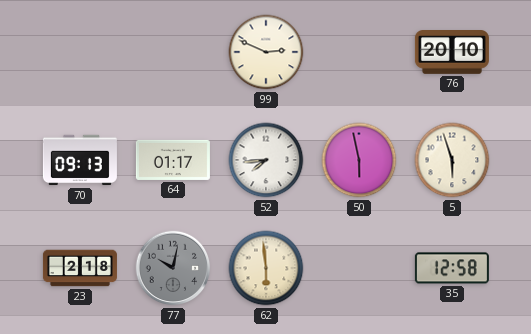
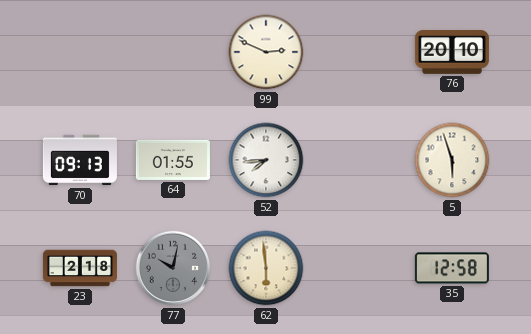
64: 01:17 -> 01:55 (173, 160)
50: 5:58 -> none (359, 160)
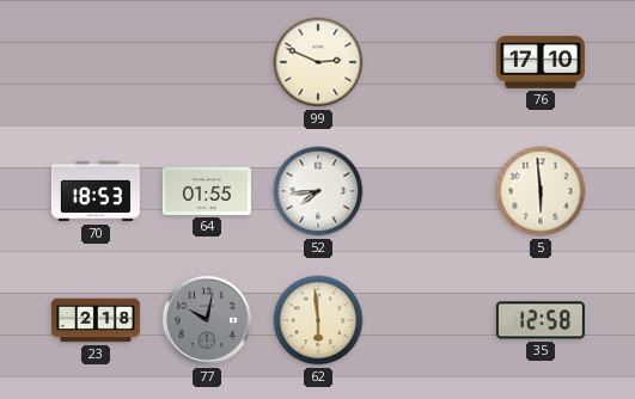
76: 20:10 -> 17:10 (541, 63)
70: 09:13 -> 18:53 (96, 191)
5: 5:57 -> 5:59 (541, 191)
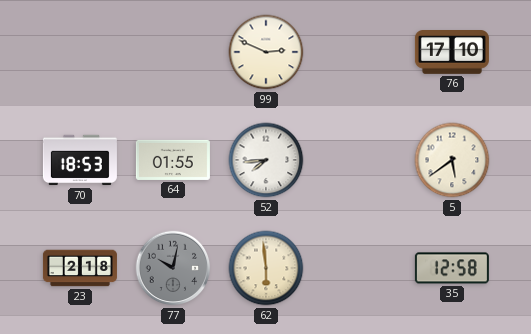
5: 5:59 -> 5:39 (452, 160)
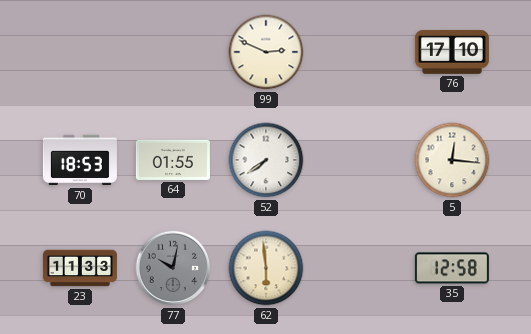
52: 7:44 -> 7:39 (266, 160)
5: 5:39 -> 12:16 (452, 160)
23: 2:18 -> 11:33 (80, 268)
